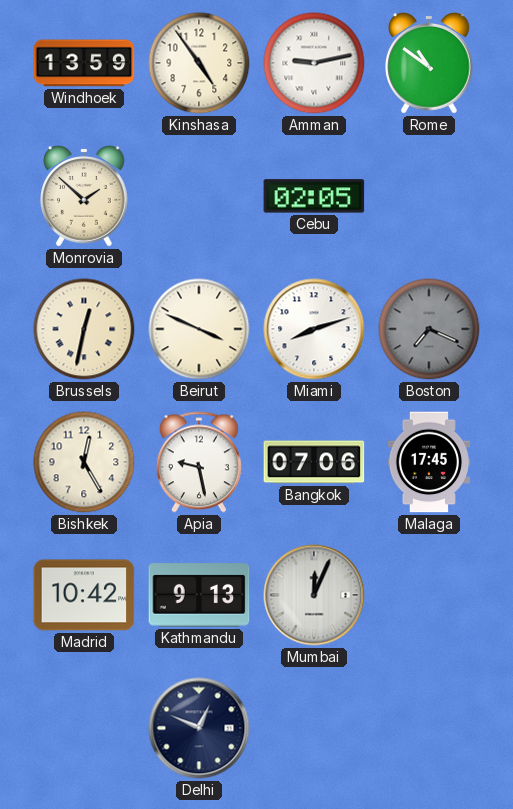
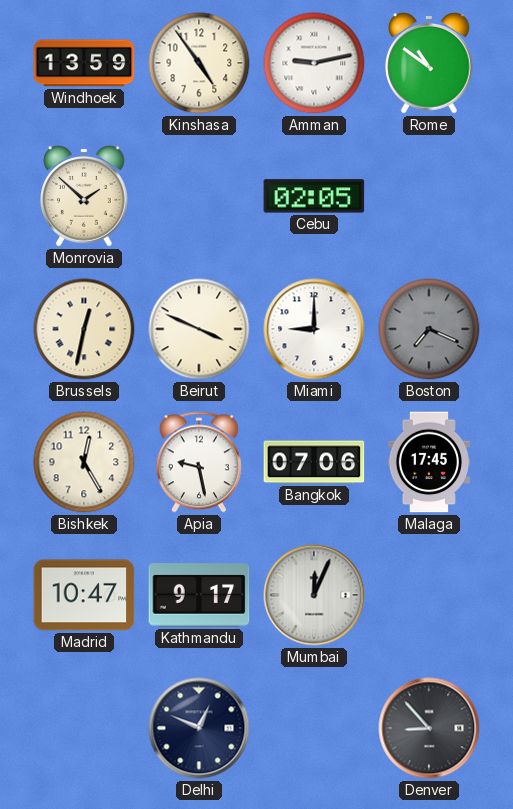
Miami: 8:12 -> 9:00 (314, 329)
Madrid: 10:42 -> 10:47 (84, 595)
Kathmandu: 9:13 -> 9:17 (199, 595)
Denver: none -> 8:53 (429, 728)
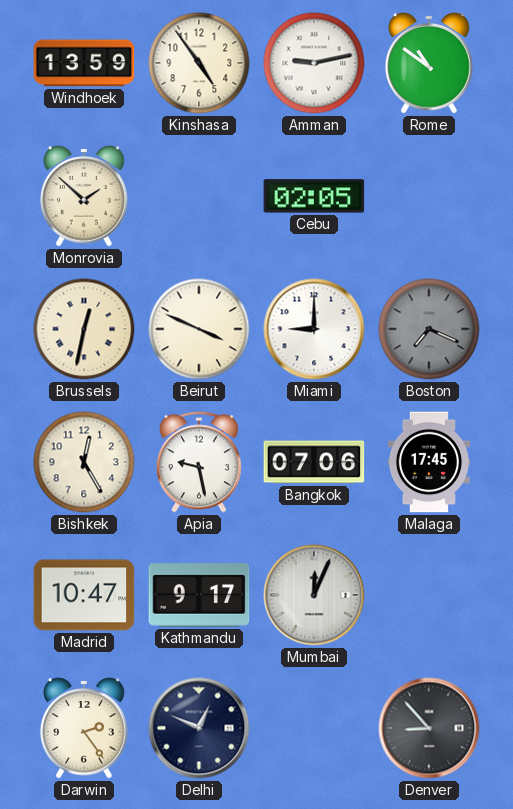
Darwin: none -> 2:24 (85, 728)
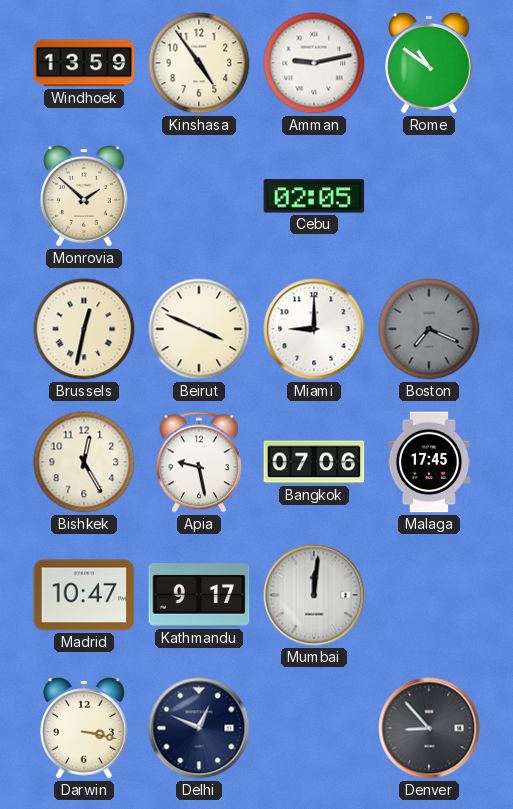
Mumbai: 12:04 -> 12:01 (314, 595)
Darwin: 2:24 -> 3:17 (85, 728)
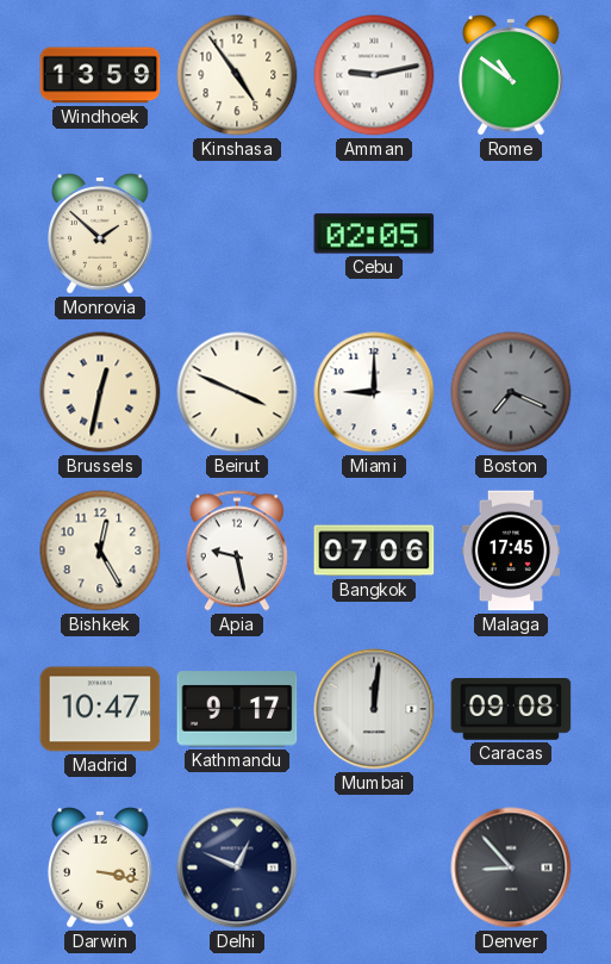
Caracas: none -> 09:08 (511, 709)
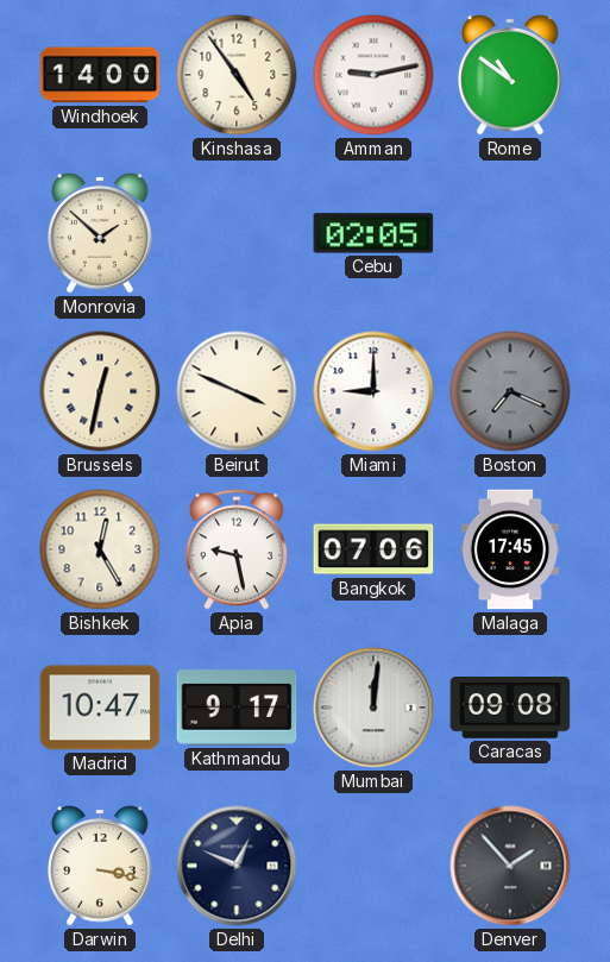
Windhoek: 13:59 -> 14:00 (100, 75)
Denver: 8:53 -> 1:53 (510, 866)
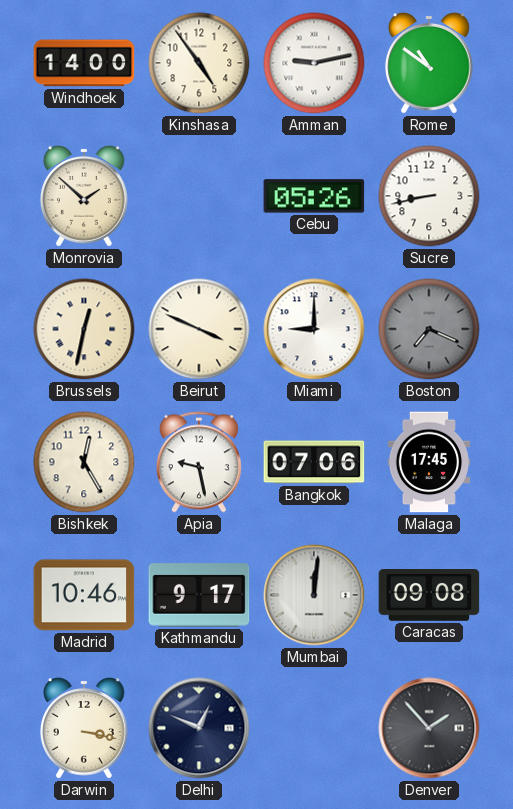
Cebu: 02:05 -> 05:26 (314, 196)
Sucre: none -> 8:43 (429, 196)
Madrid: 10:47 -> 10:46 (84, 595)
